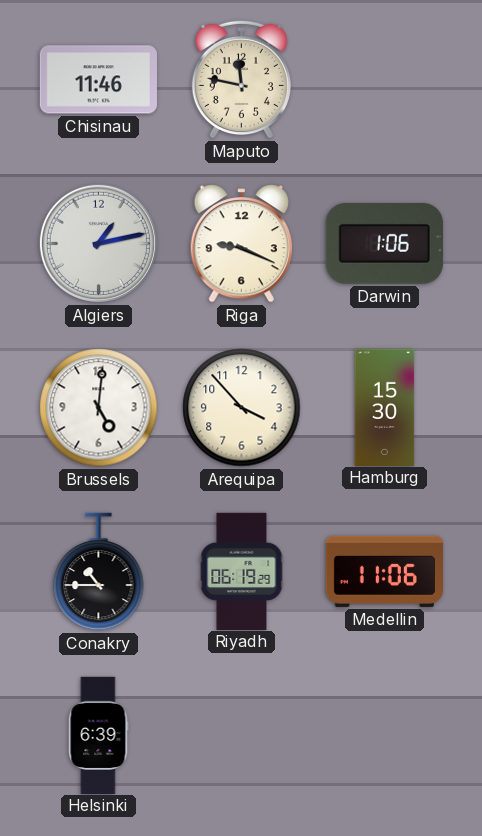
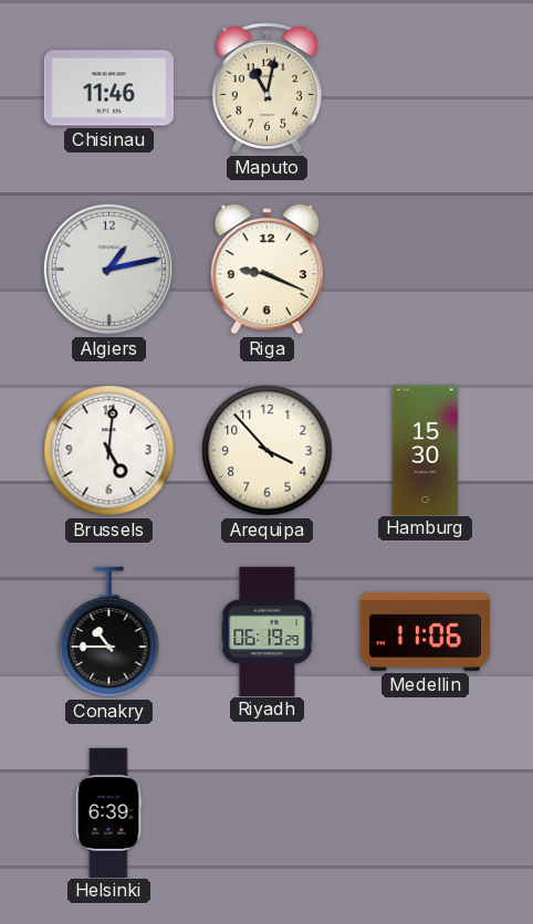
Maputo: 11:47 -> 11:02 (266, 87)
Darwin: 1:06 -> none (384, 244)
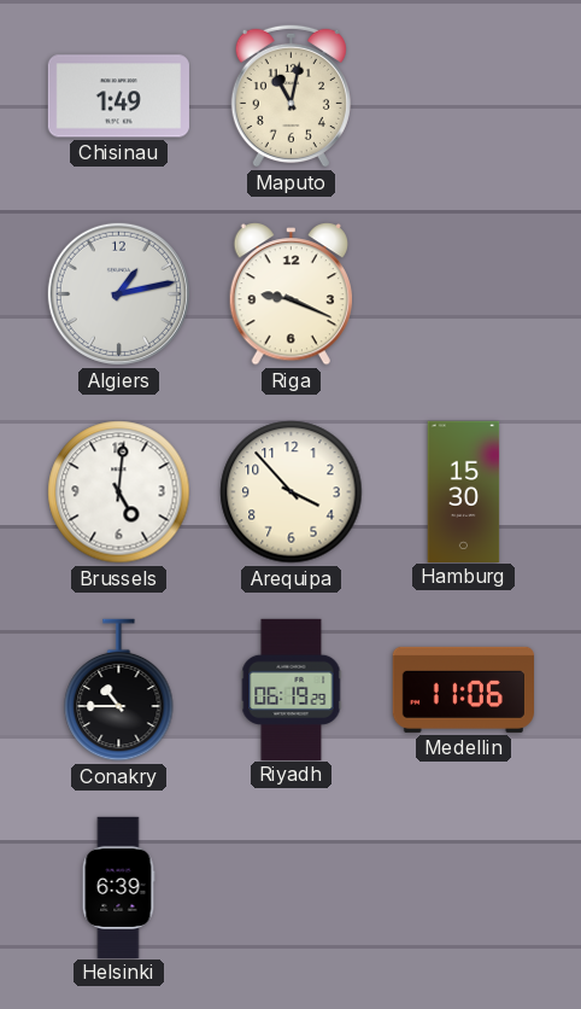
Chisinau: 11:46 -> 1:49 (118, 97)
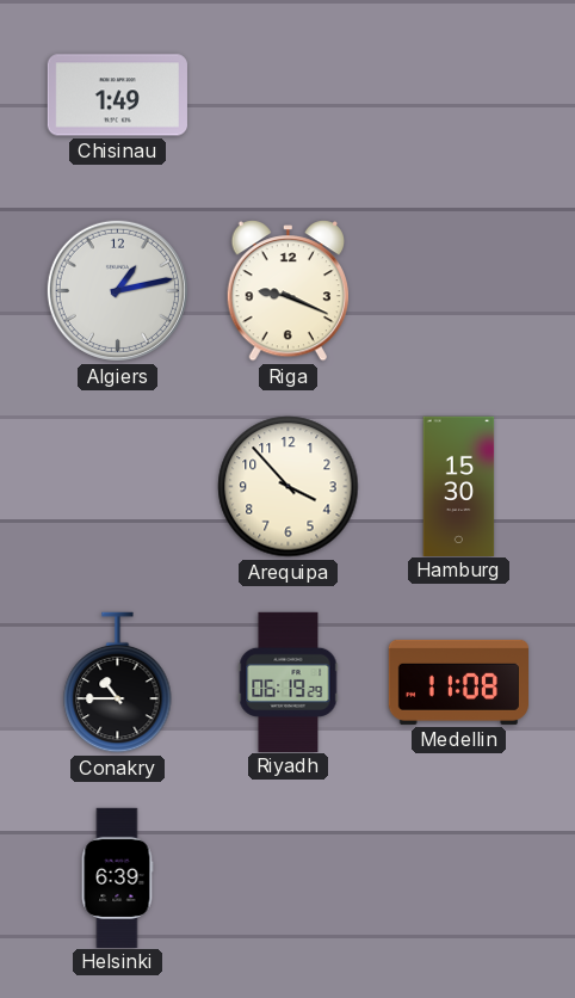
Maputo: 11:02 -> none (290, 95)
Brussels: 5:01 -> none (119, 492)
Medellin: 11:06 -> 11:08 (458, 682)
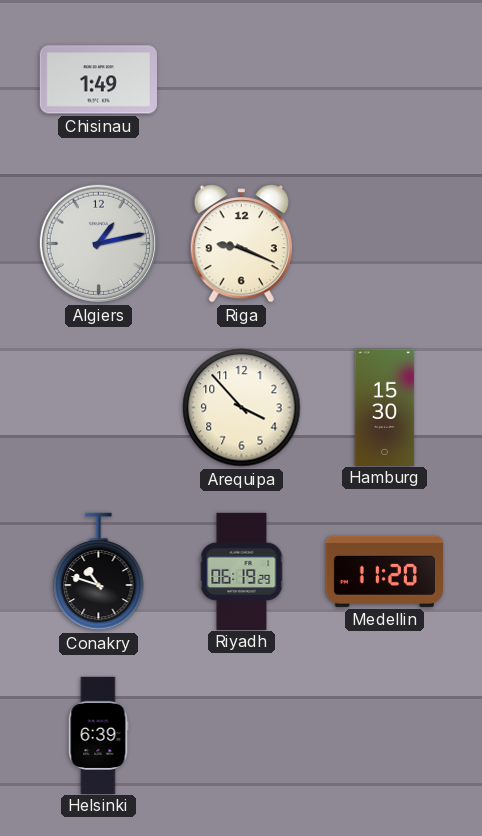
Conakry: 10:45 -> 10:48 (99, 572)
Medellin: 11:08 -> 11:20 (384, 571)
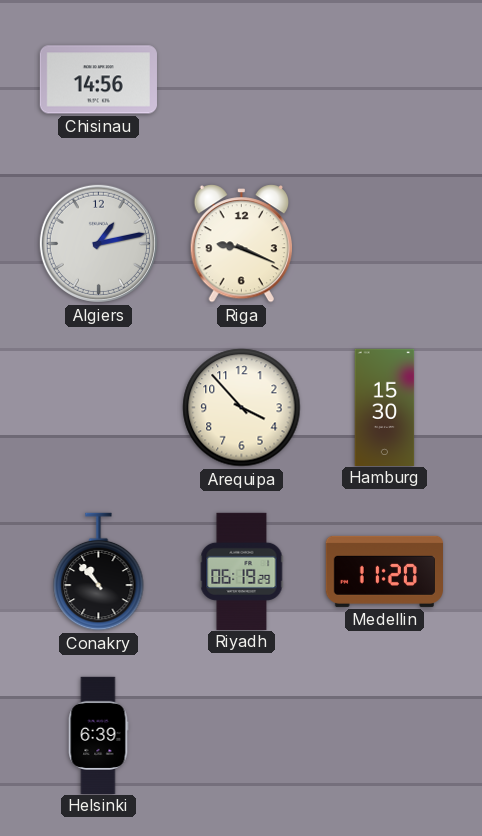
Chisinau: 1:49 -> 14:56 (98, 80)
Conakry: 10:48 -> 10:53 (99, 572)
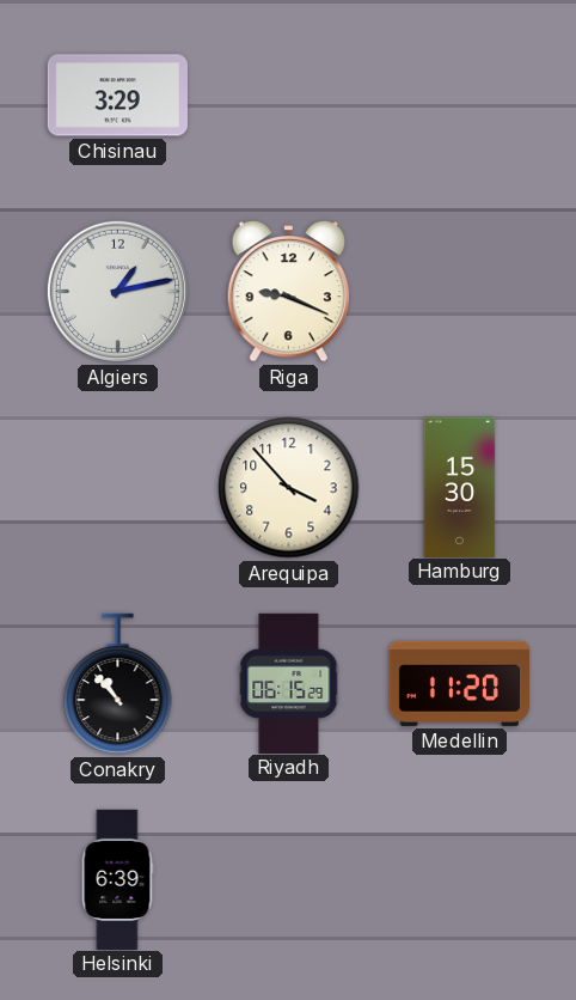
Chisinau: 14:56 -> 3:29 (117, 96)
Riyadh: 06:19 -> 06:15 (289, 683)
